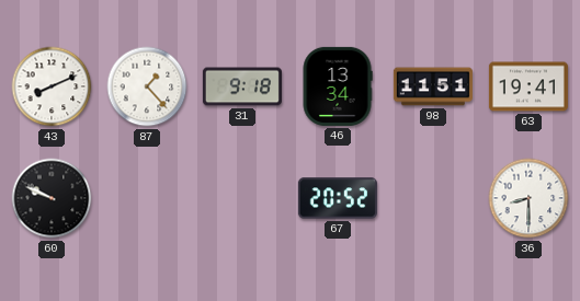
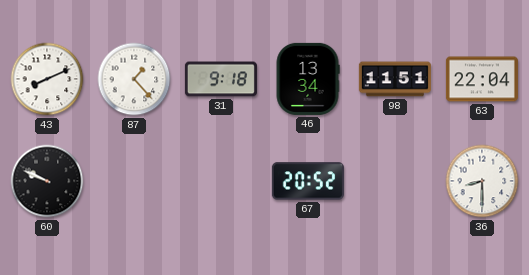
63: 19:41 -> 22:04 (482, 79)
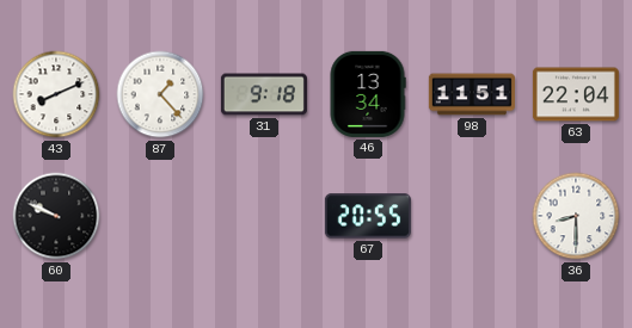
67: 20:52 -> 20:55 (368, 216)
